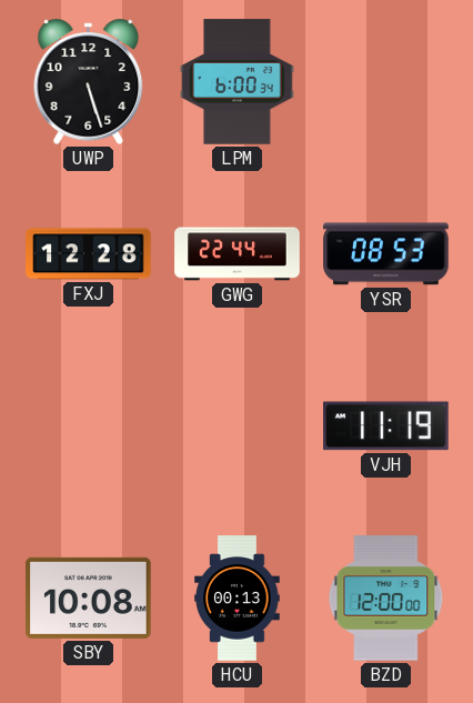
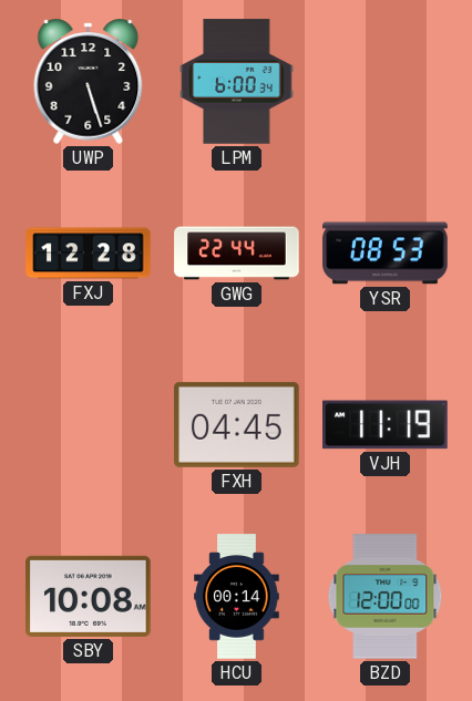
FXH: none -> 04:45 (237, 424)
HCU: 00:13 -> 00:14 (237, 597)
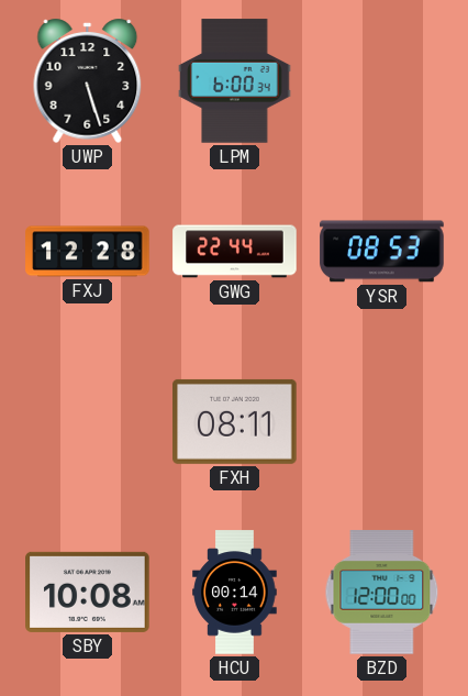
FXH: 04:45 -> 08:11 (235, 421)
VJH: 11:19 -> none (386, 425)
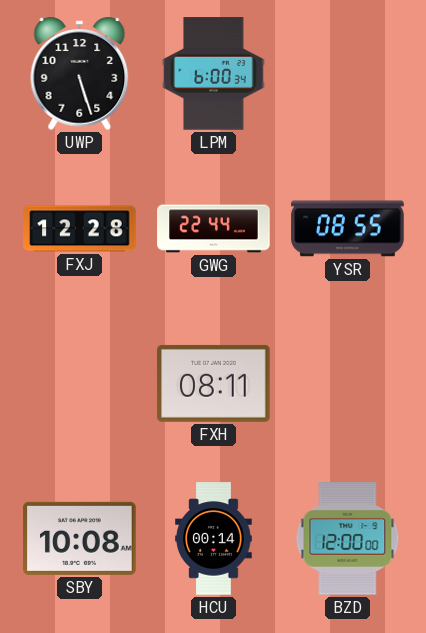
YSR: 08:53 -> 08:55 (348, 229)
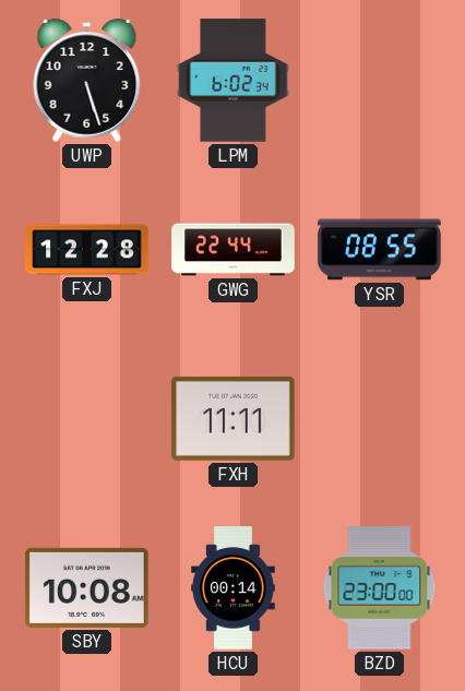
LPM: 6:00 -> 6:02 (234, 81)
FXH: 08:11 -> 11:11 (234, 418)
BZD: 12:00 -> 23:00 (380, 588)
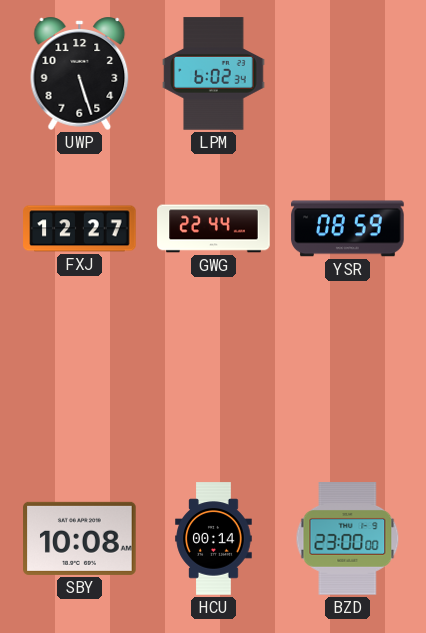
FXJ: 12:28 -> 12:27 (80, 229)
YSR: 08:55 -> 08:59 (348, 229)
FXH: 11:11 -> none (234, 418)
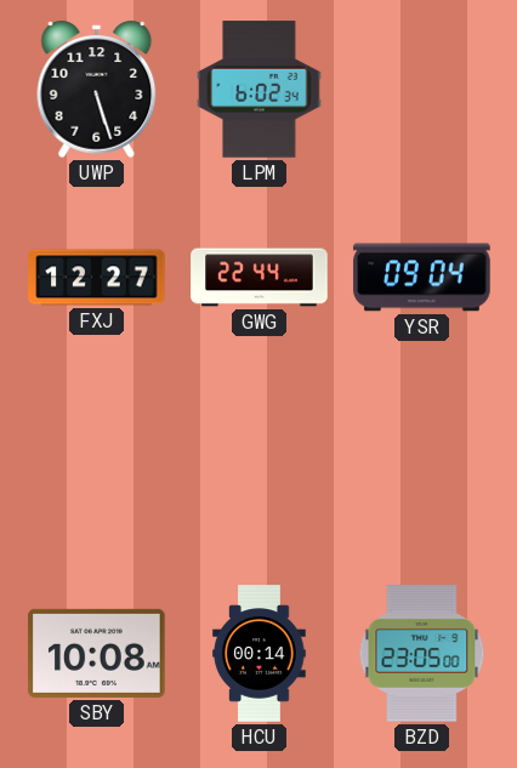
YSR: 08:59 -> 09:04 (422, 278)
BZD: 23:00 -> 23:05 (422, 654)
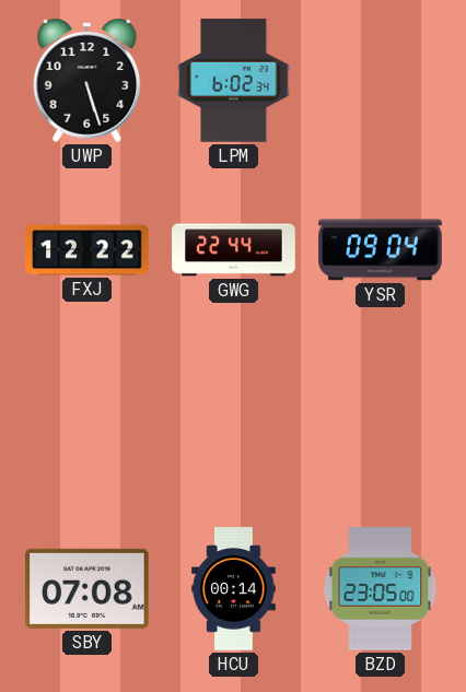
FXJ: 12:27 -> 12:22 (88, 250)
SBY: 10:08 -> 07:08 (88, 588)
